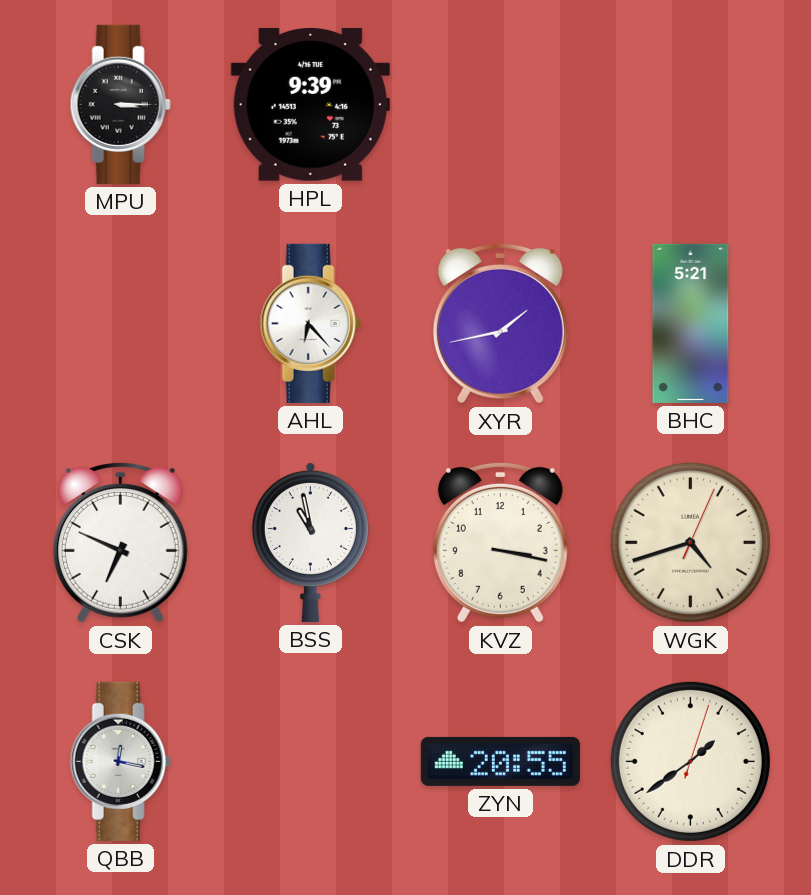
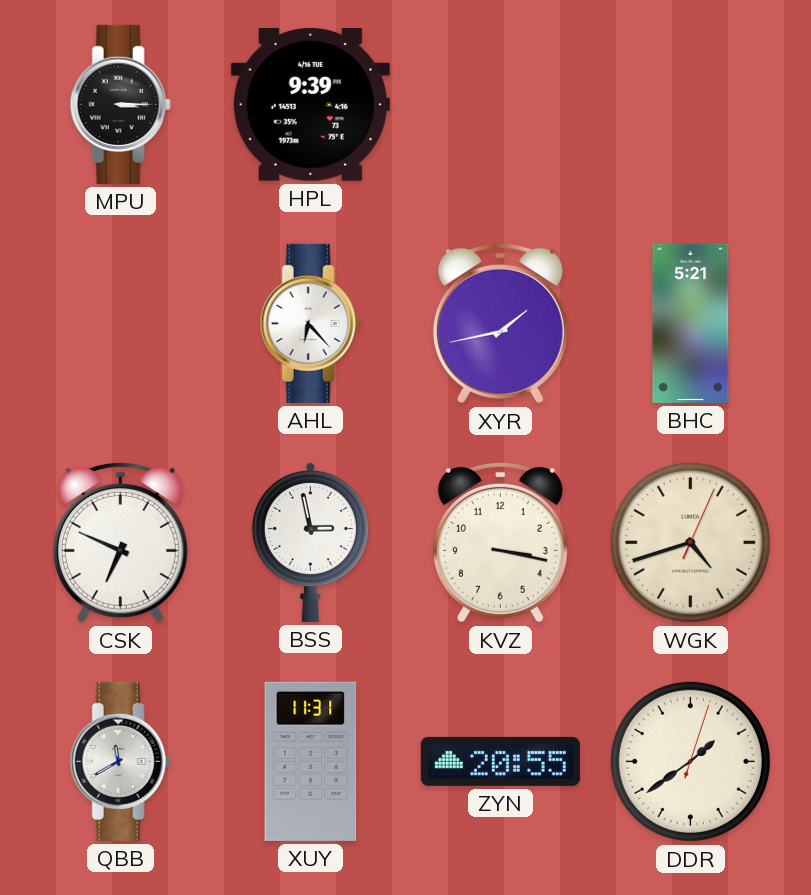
BSS: 10:58 -> 2:58 (310, 542)
QBB: 12:17 -> 11:40 (120, 761)
XUY: none -> 11:31 (311, 761)
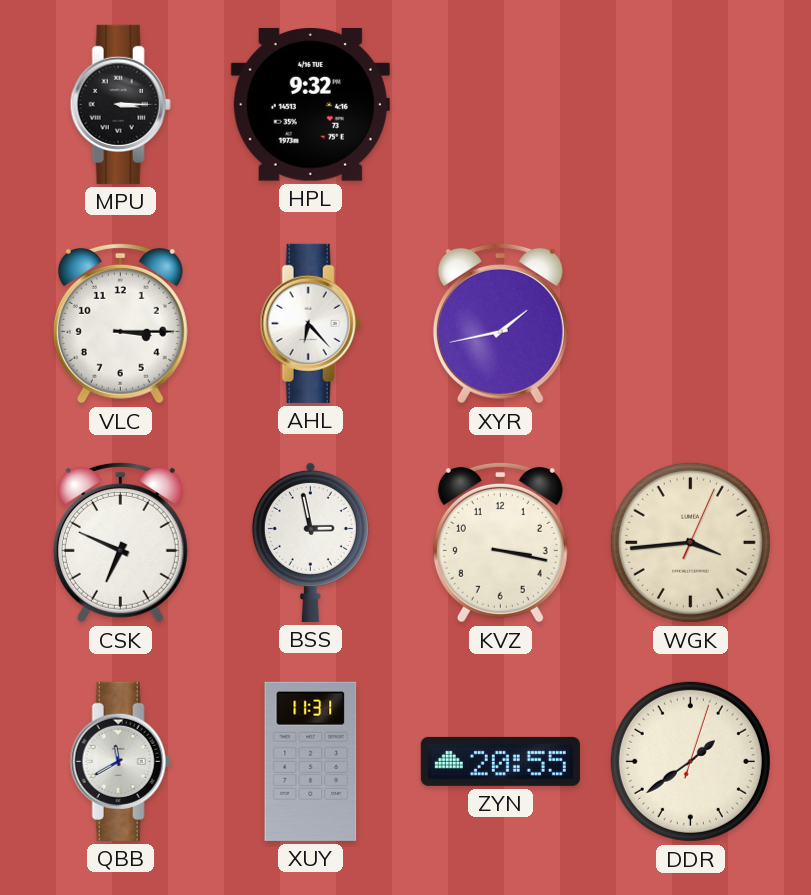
HPL: 9:39 -> 9:32 (310, 104)
VLC: none -> 3:15 (120, 323)
BHC: 5:21 -> none (691, 323)
WGK: 4:42 -> 3:44 (690, 542)
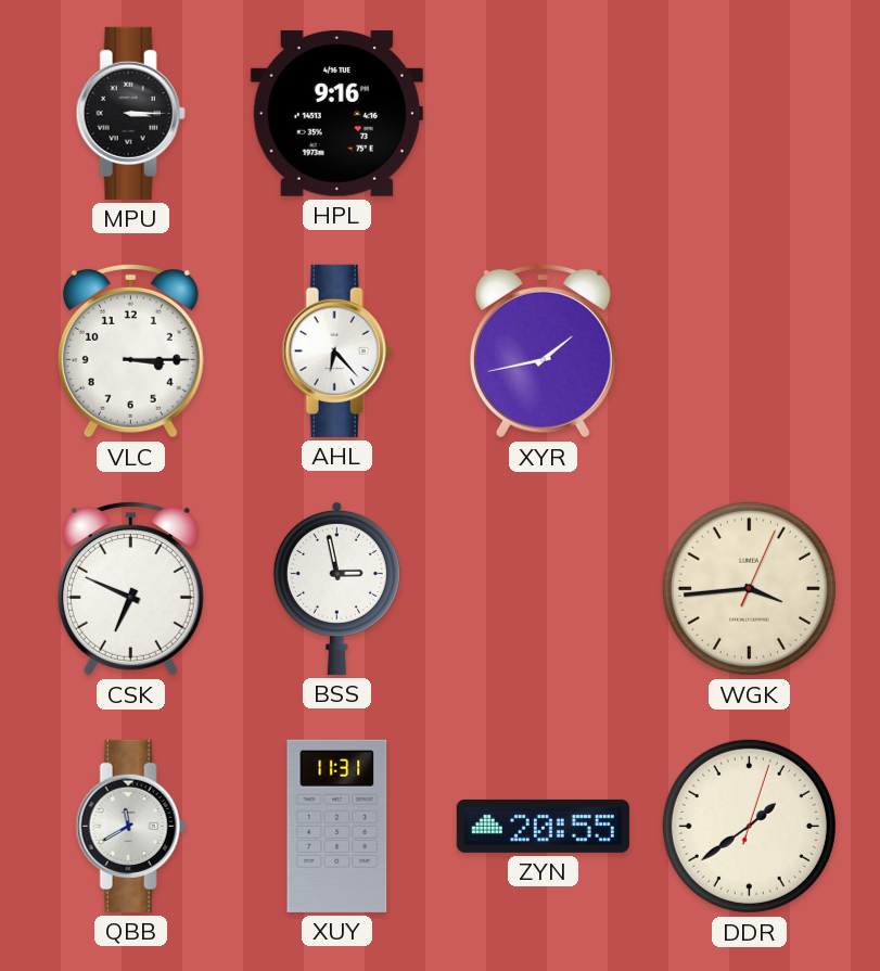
HPL: 9:32 -> 9:16 (336, 113)
KVZ: 3:17 -> none (500, 542)
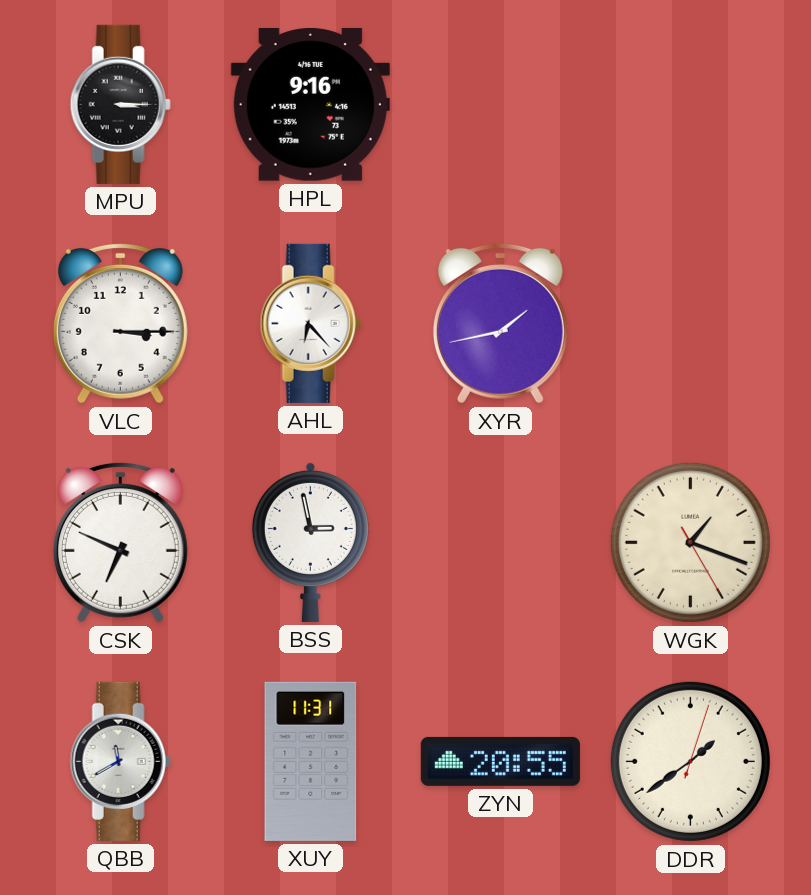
WGK: 3:44 -> 1:18 (690, 542)
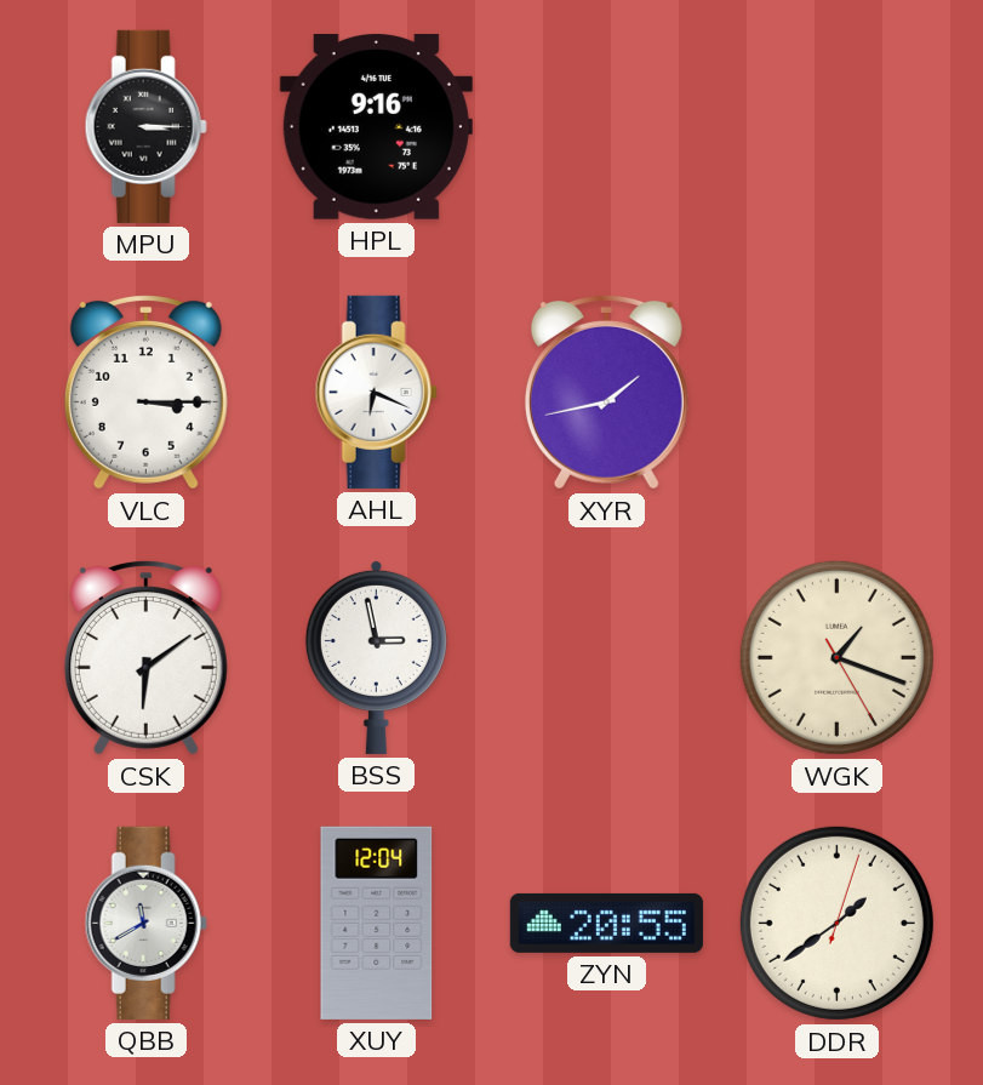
AHL: 6:23 -> 6:19 (376, 392)
CSK: 6:49 -> 6:09 (145, 657)
XUY: 11:31 -> 12:04 (377, 923)
